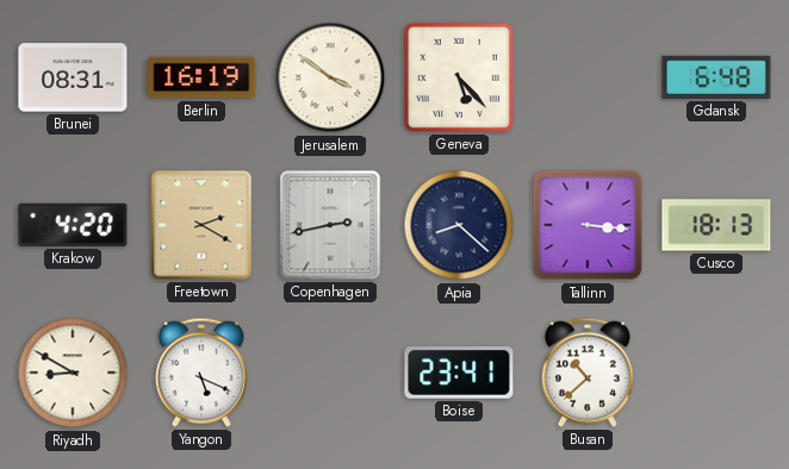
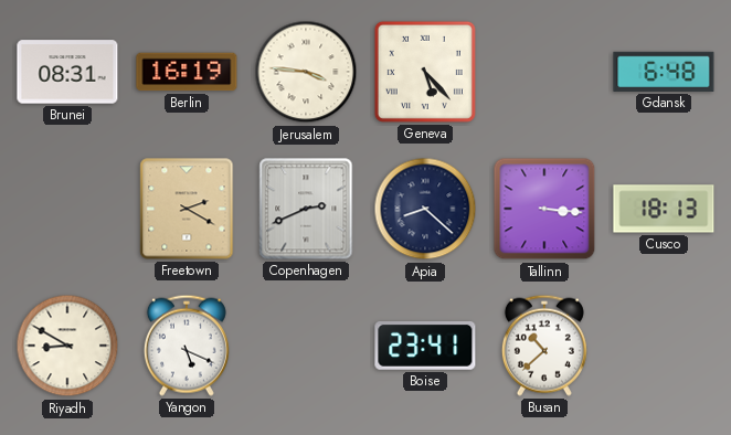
Jerusalem: 3:51 -> 3:46 (306, 72)
Krakow: 4:20 -> none (73, 225)
Copenhagen: 2:43 -> 2:41 (306, 209)
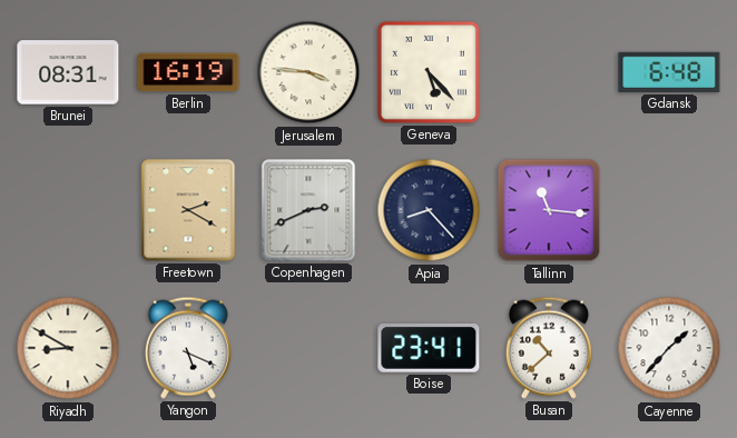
Apia: 8:22 -> 8:23 (429, 210)
Tallinn: 3:16 -> 11:16 (549, 210)
Cusco: 18:13 -> none (664, 209)
Cayenne: none -> 1:37 (669, 348)
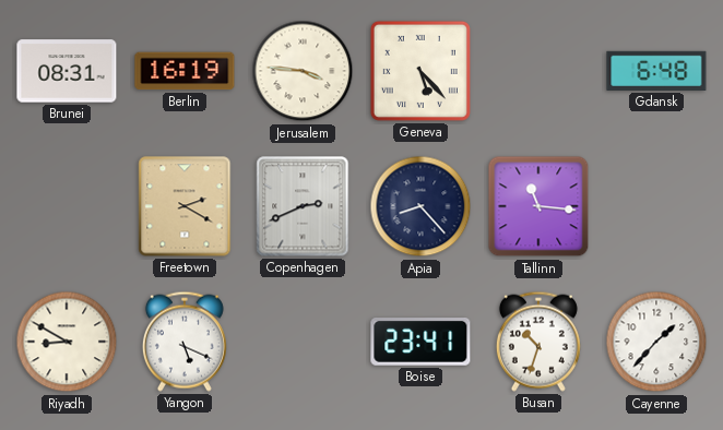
Busan: 10:38 -> 10:33 (538, 342)
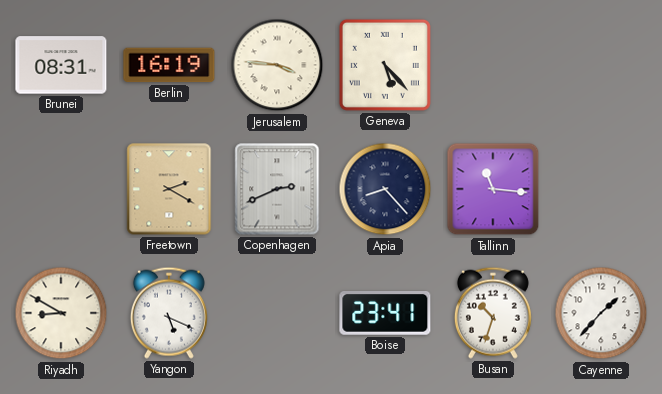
Gdansk: 6:48 -> none (656, 71)
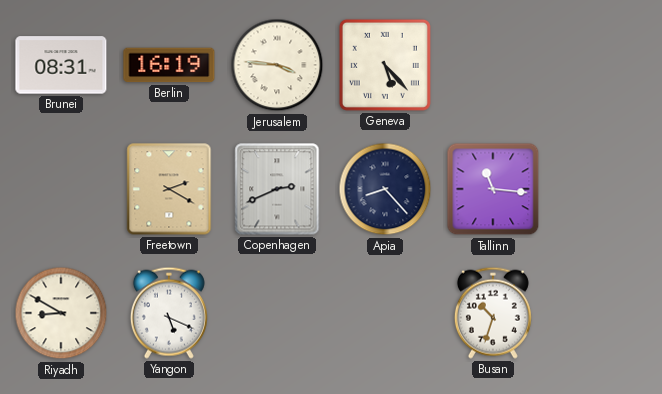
Boise: 23:41 -> none (385, 314)
Cayenne: 1:37 -> none (601, 313)
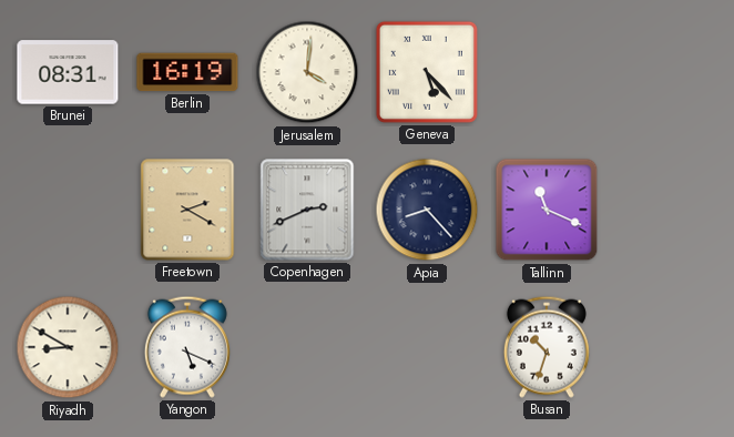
Jerusalem: 3:46 -> 4:01 (307, 72)
Tallinn: 11:16 -> 11:19 (547, 210)
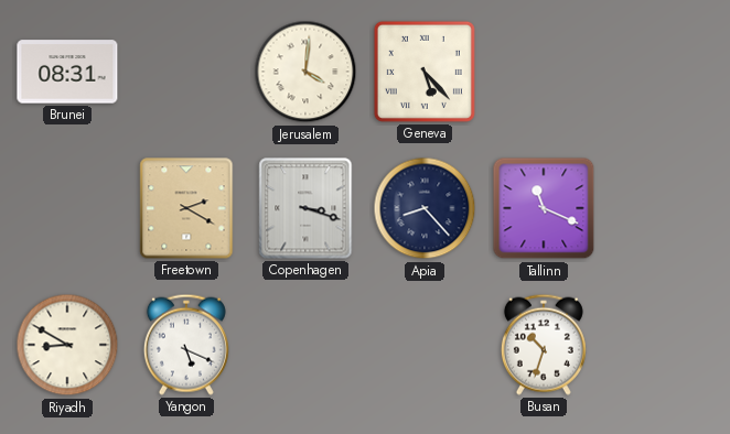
Berlin: 16:19 -> none (187, 72)
Copenhagen: 2:41 -> 3:18 (305, 208)
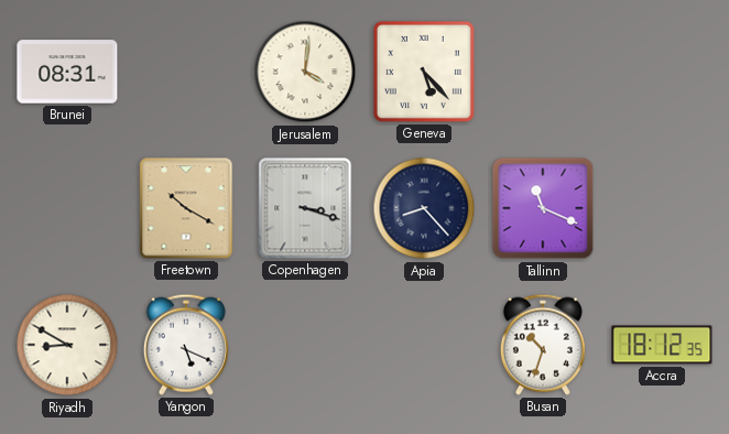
Freetown: 2:20 -> 10:20 (186, 208)
Accra: none -> 18:12 (662, 345)
